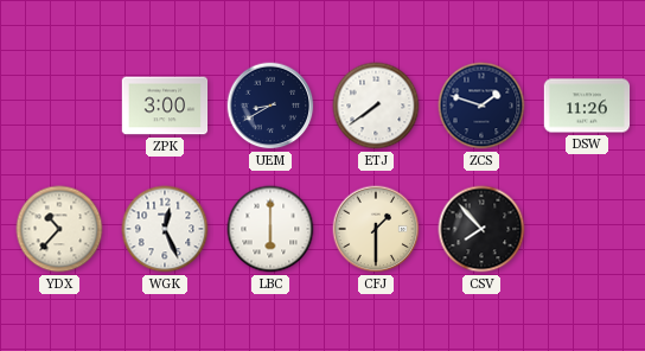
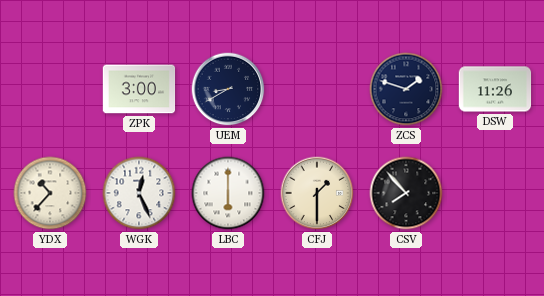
ETJ: 7:39 -> none (376, 106)
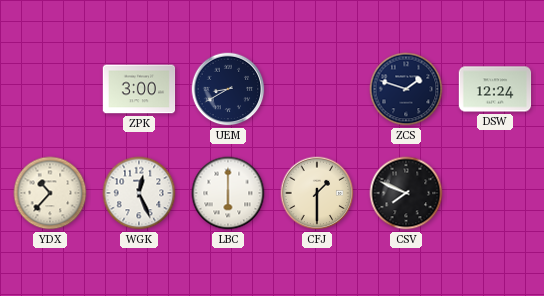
DSW: 11:26 -> 12:24 (495, 89)
CSV: 7:53 -> 7:49 (406, 193)
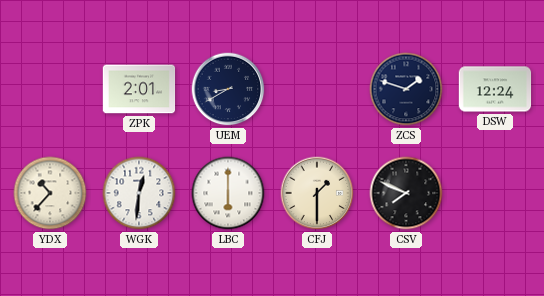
ZPK: 3:00 -> 2:01 (139, 89)
WGK: 12:26 -> 12:31 (139, 193)
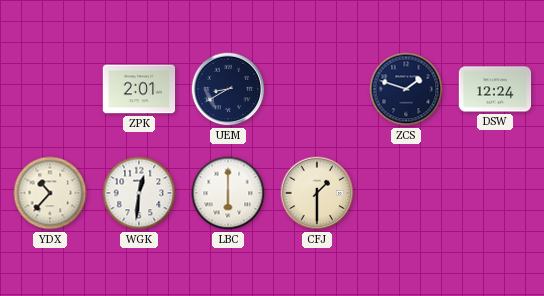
CSV: 7:49 -> none (406, 193)
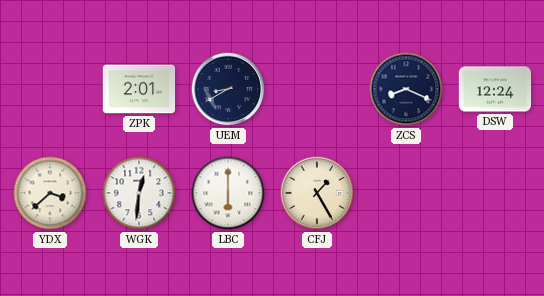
ZCS: 1:48 -> 8:19 (406, 89)
YDX: 10:37 -> 3:38 (50, 193)
CFJ: 1:30 -> 1:25 (317, 193)
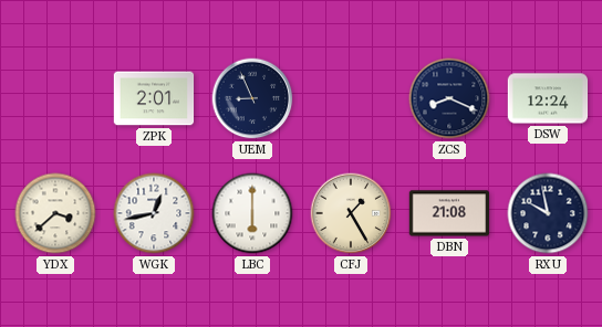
UEM: 8:40 -> 8:56 (252, 98)
WGK: 12:31 -> 12:43 (154, 213)
DBN: none -> 21:08 (449, 213)
RXU: none -> 9:58 (548, 213)
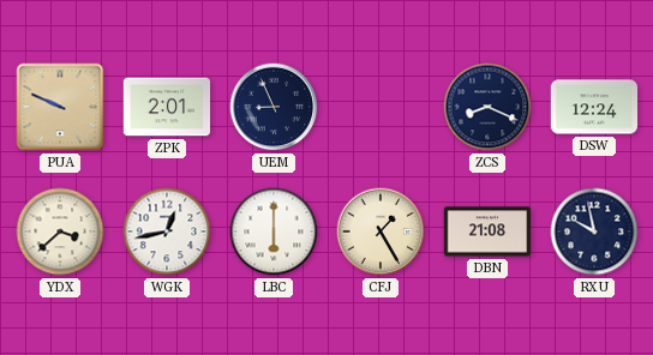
PUA: none -> 9:49 (60, 107)
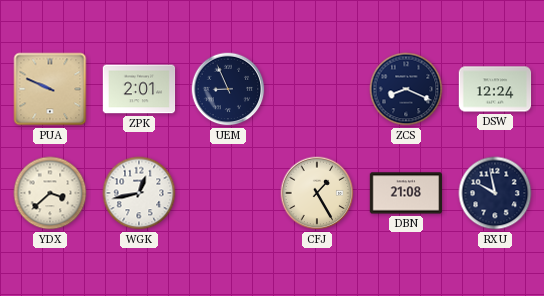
LBC: 6:00 -> none (274, 231)
